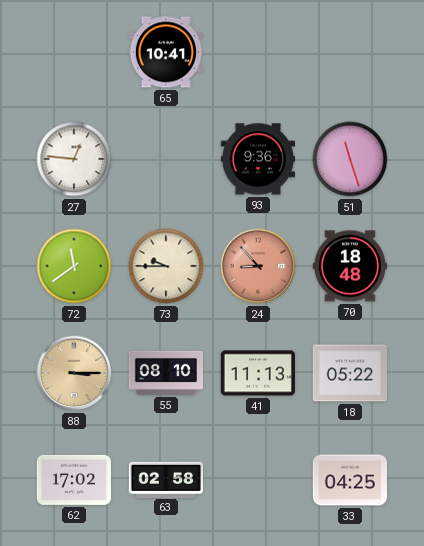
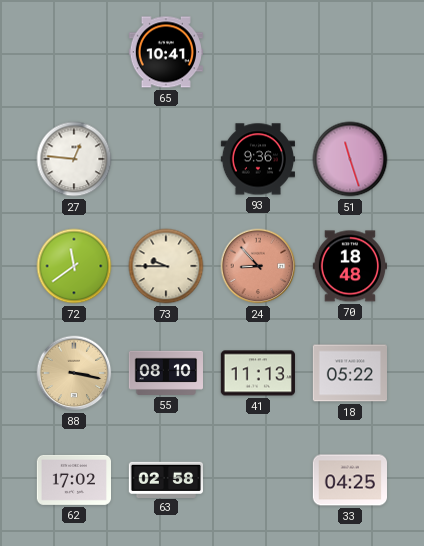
88: 3:15 -> 3:17 (74, 373)
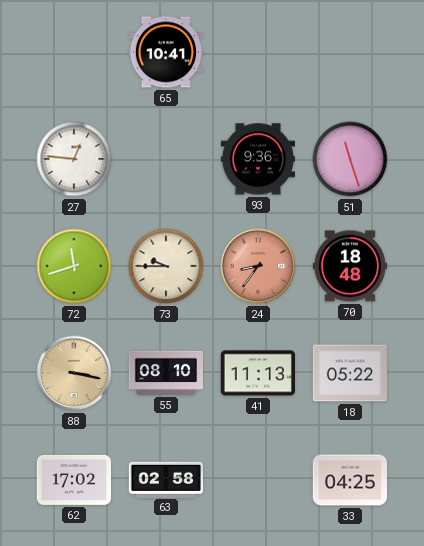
72: 11:39 -> 11:42 (74, 266)
24: 8:53 -> 8:36 (258, 266)
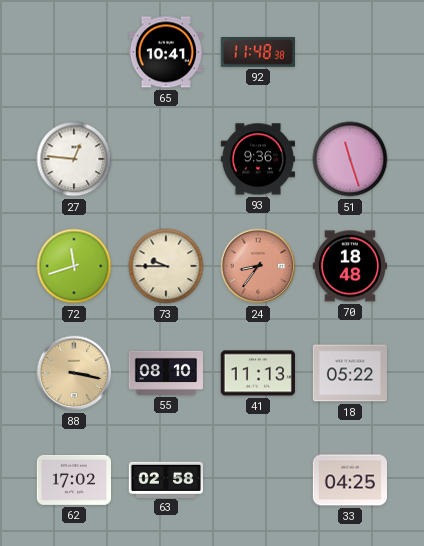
92: none -> 11:48 (257, 53)
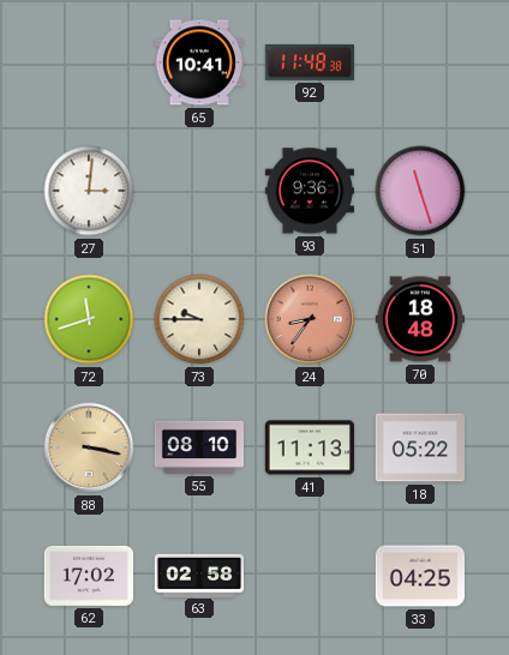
27: 12:46 -> 3:01 (89, 191)
